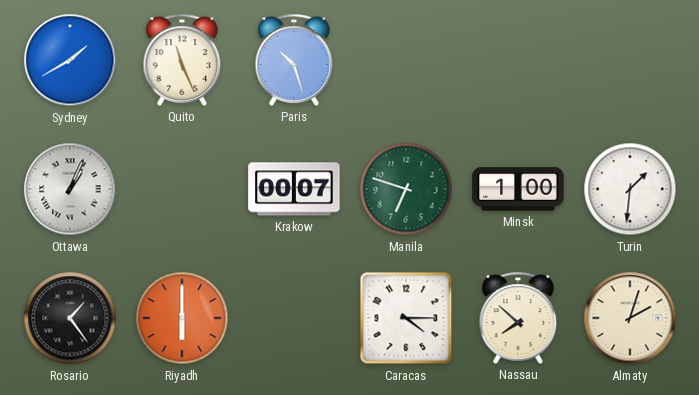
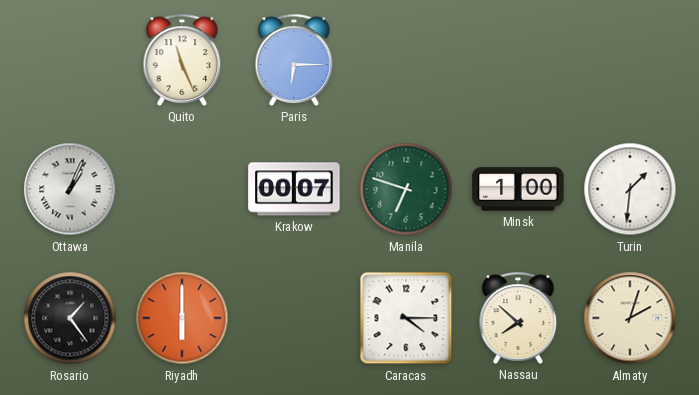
Sydney: 1:40 -> none (70, 60)
Paris: 10:27 -> 6:15 (294, 60)
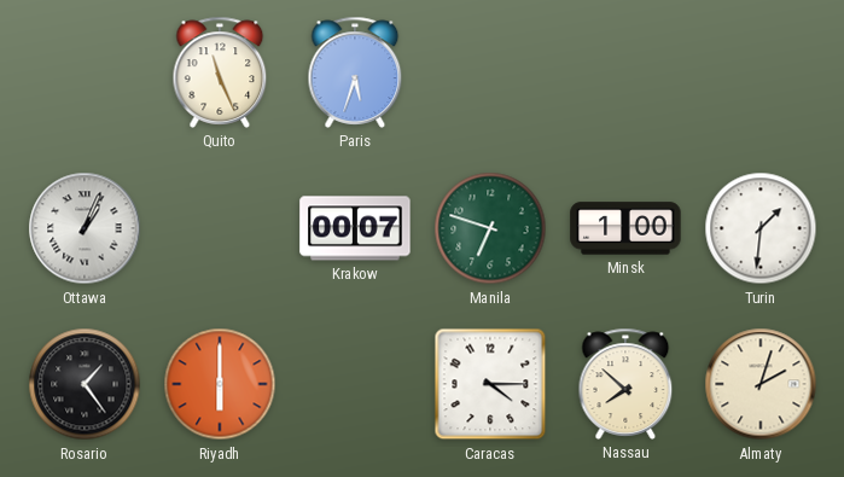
Paris: 6:15 -> 5:33 (355, 72)
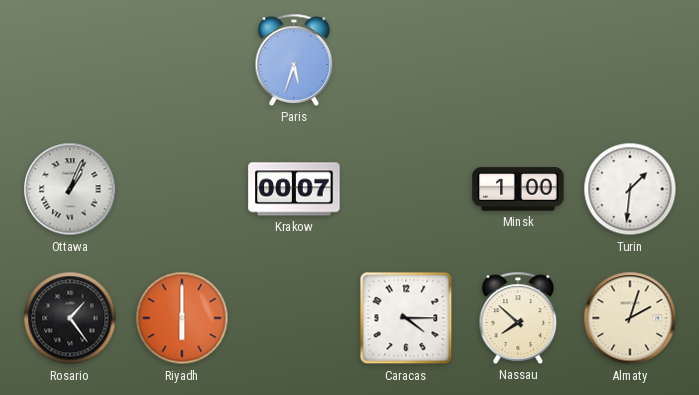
Quito: 11:26 -> none (220, 72)
Manila: 6:48 -> none (490, 228)
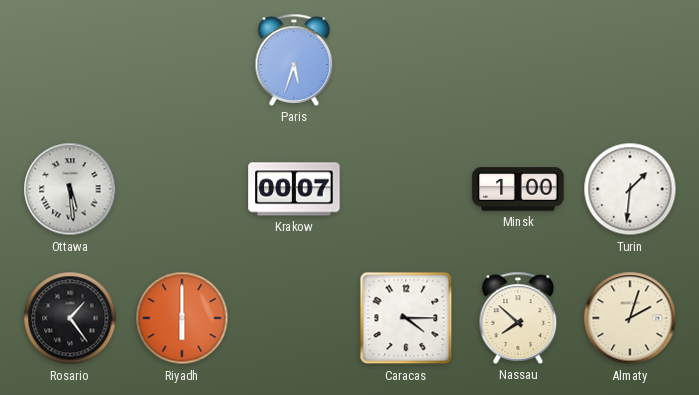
Ottawa: 1:04 -> 5:29 (70, 189)
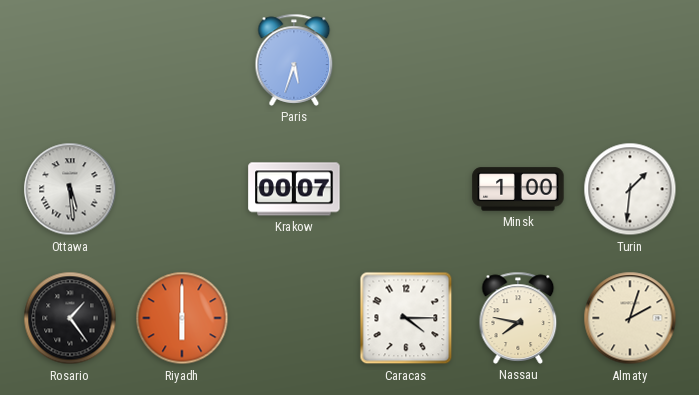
Nassau: 7:52 -> 7:47 (518, 318)
